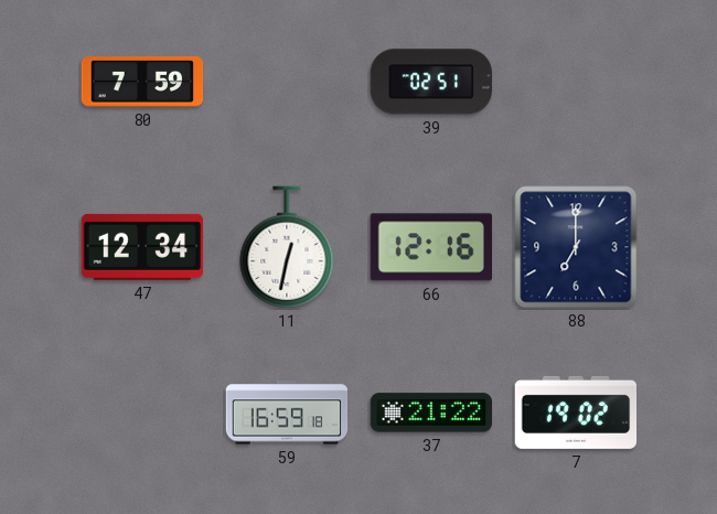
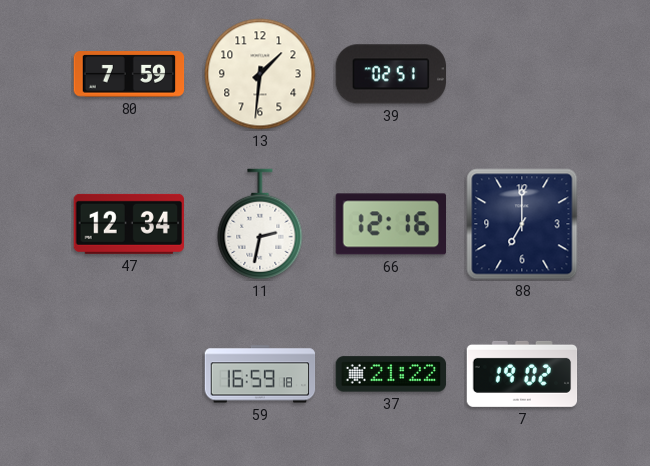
13: none -> 1:31 (260, 74)
11: 12:32 -> 2:32 (260, 224)
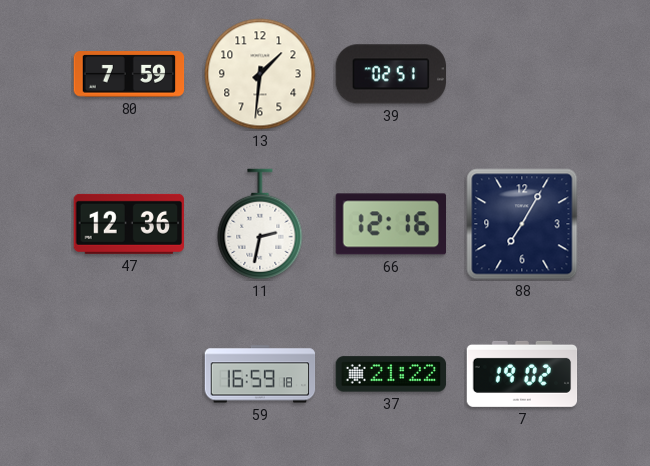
47: 12:34 -> 12:36 (128, 224)
88: 7:00 -> 7:05 (522, 224)
